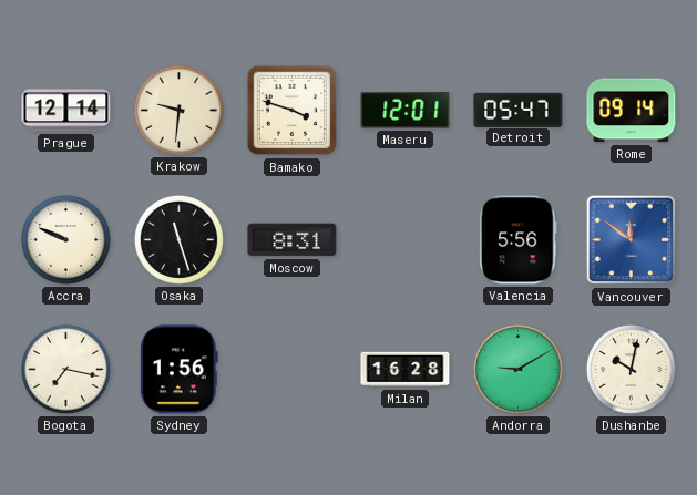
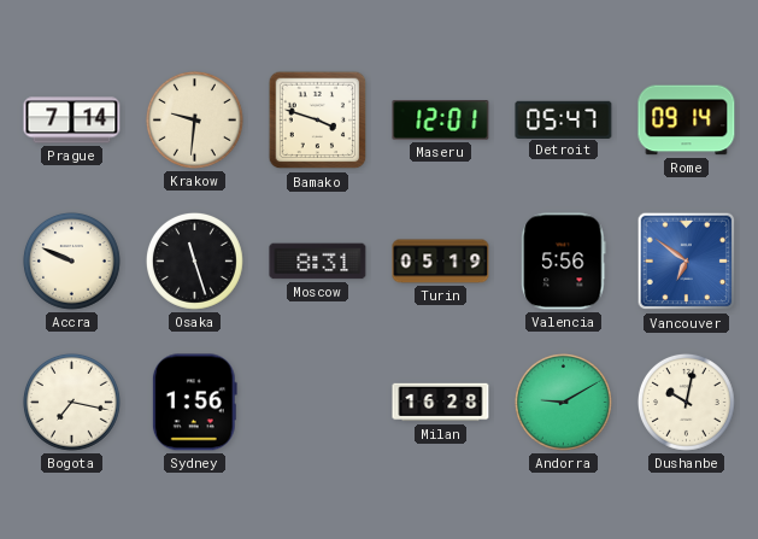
Prague: 12:14 -> 7:14 (72, 121)
Turin: none -> 05:19 (441, 262)
Vancouver: 11:51 -> 6:51 (687, 262)
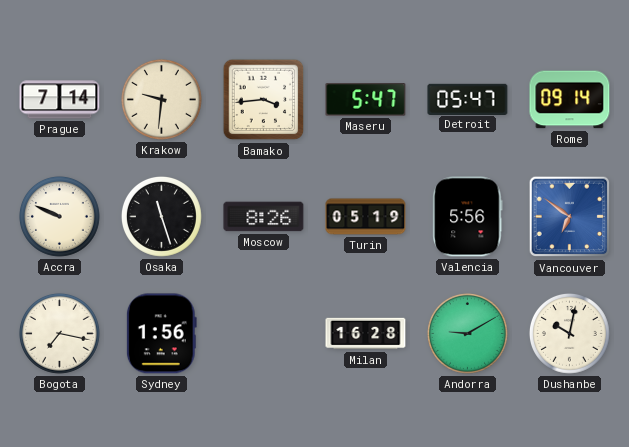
Bamako: 3:48 -> 3:44 (264, 100)
Maseru: 12:01 -> 5:47 (366, 100)
Moscow: 8:31 -> 8:26 (264, 217)
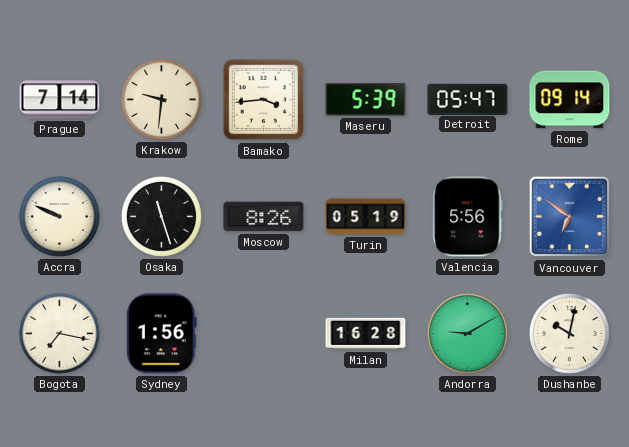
Maseru: 5:47 -> 5:39 (366, 100)
